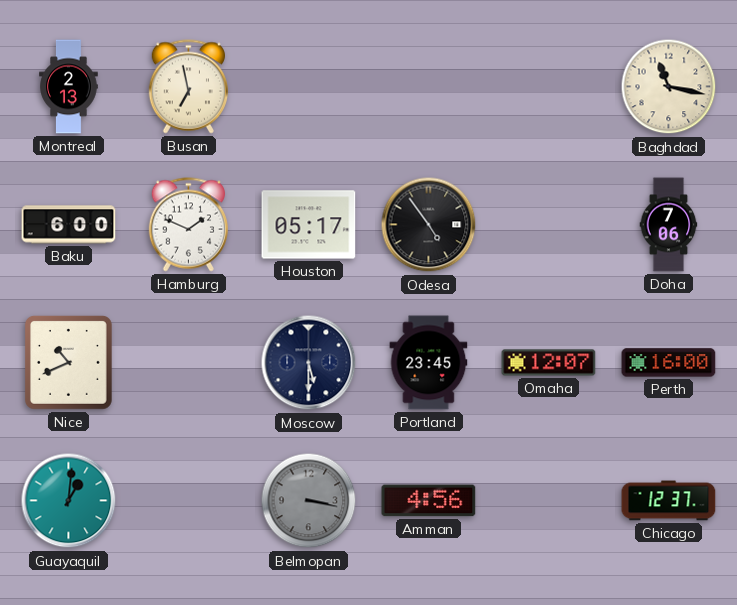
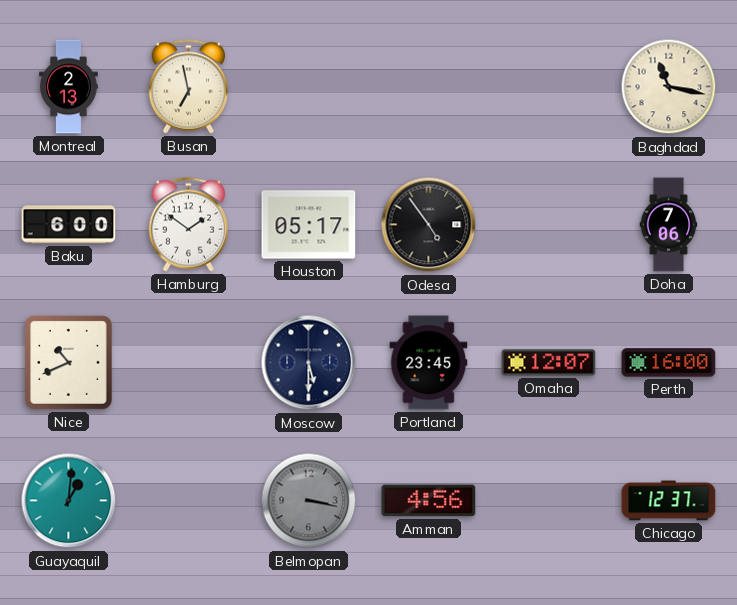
Hamburg: 1:49 -> 1:51 (188, 225)
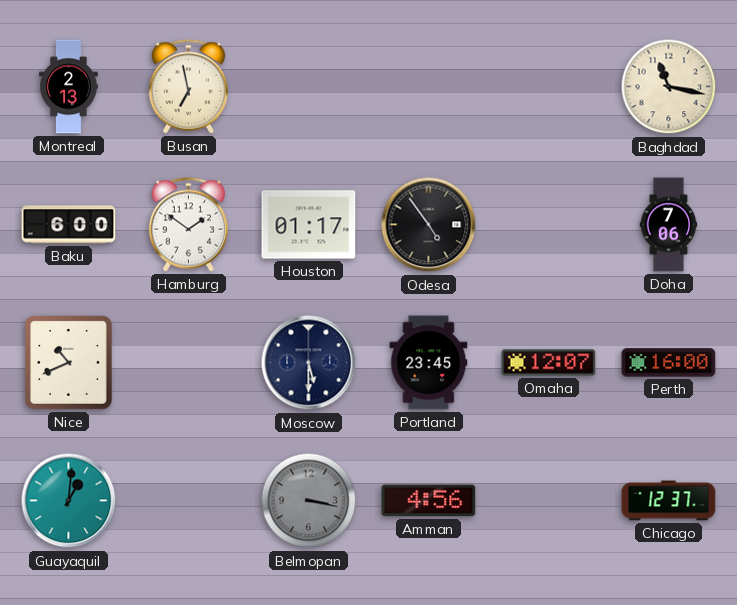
Houston: 05:17 -> 01:17 (309, 225)
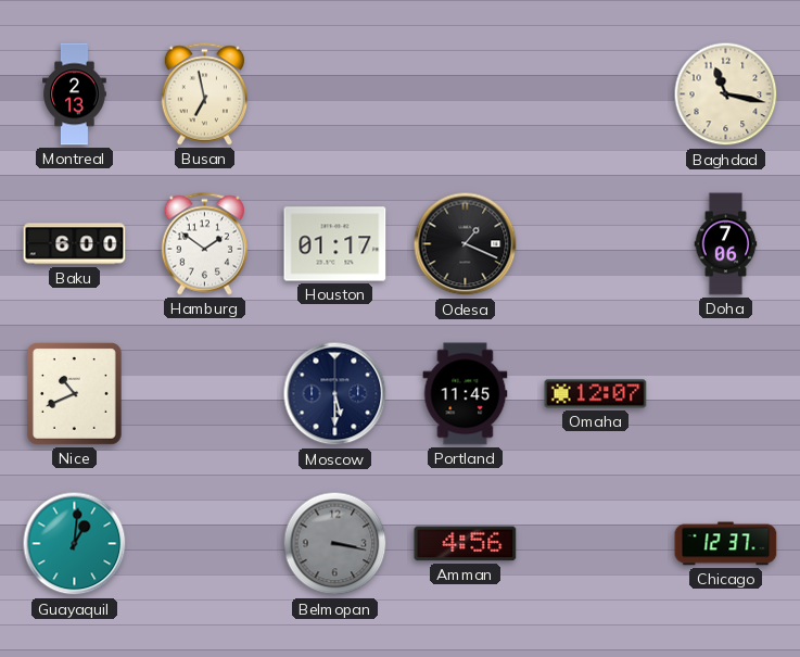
Odesa: 4:54 -> 1:19 (466, 244)
Portland: 23:45 -> 11:45 (466, 394)
Perth: 16:00 -> none (669, 363)
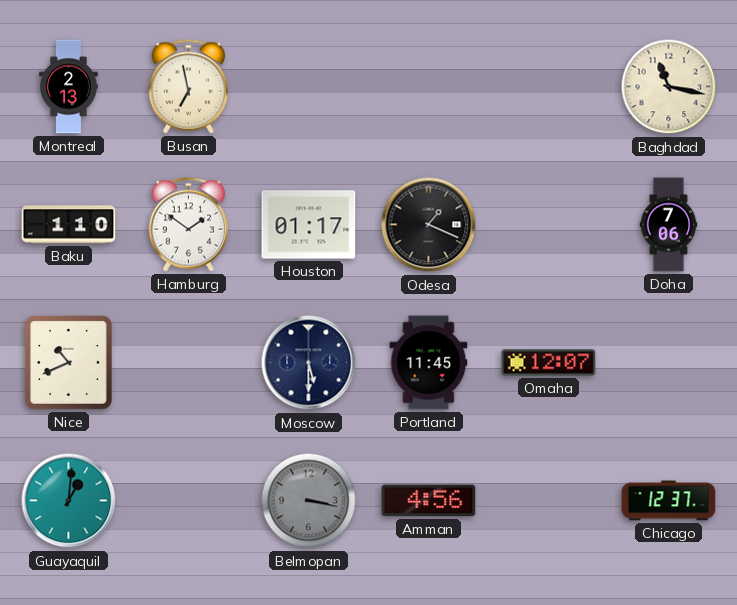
Baku: 6:00 -> 1:10 (69, 225)
